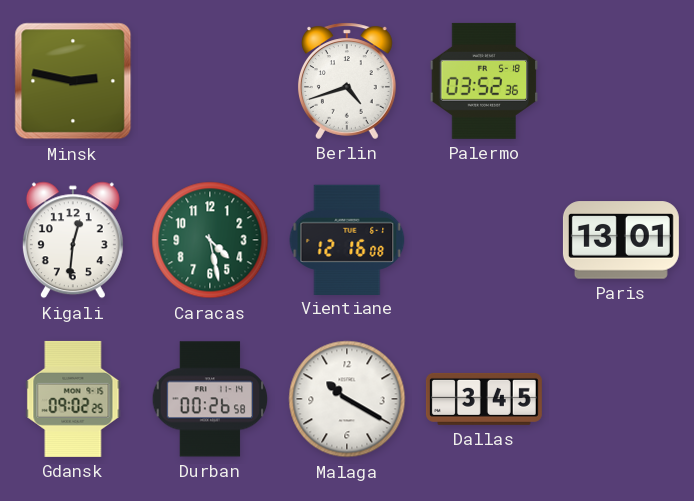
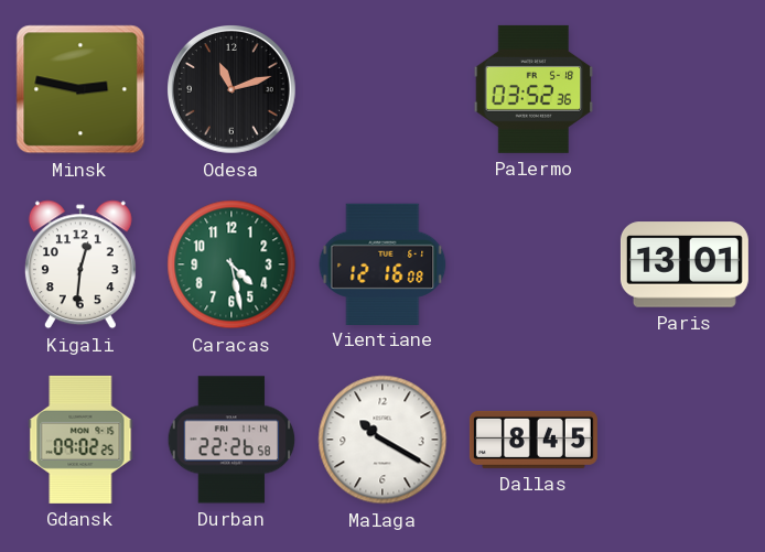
Odesa: none -> 11:12 (233, 90)
Berlin: 4:42 -> none (347, 81)
Durban: 00:26 -> 22:26 (231, 440)
Dallas: 3:45 -> 8:45 (534, 440)
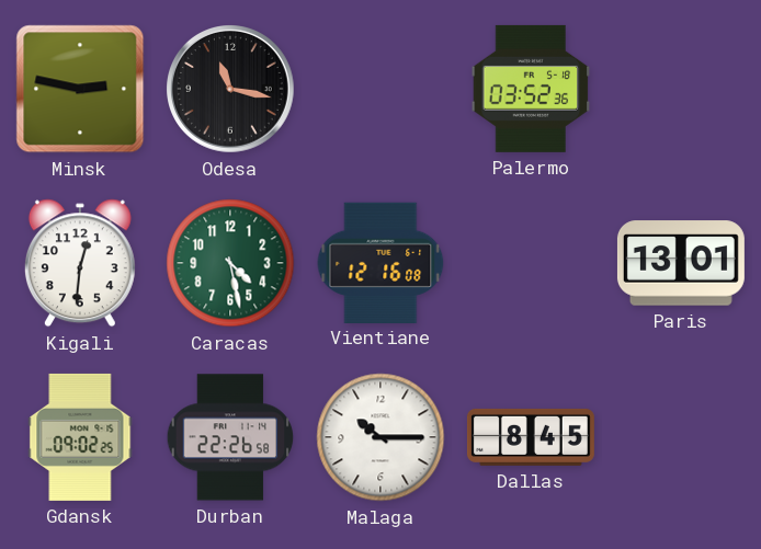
Odesa: 11:12 -> 11:17 (231, 90)
Malaga: 10:20 -> 10:15 (380, 437)
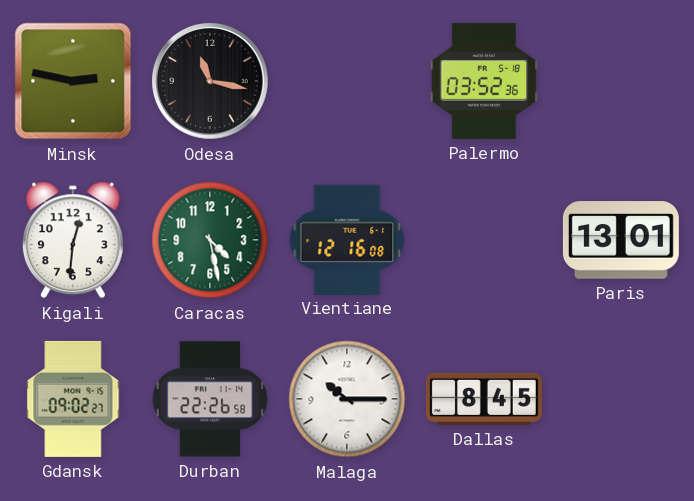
Gdansk: 09:02:25 -> 09:02:27 (73, 399)
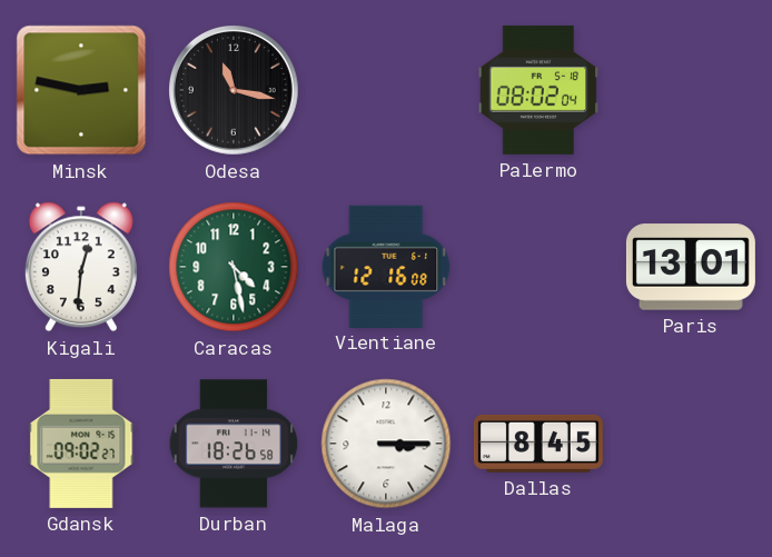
Palermo: 03:52 -> 08:02 (538, 90)
Durban: 22:26 -> 18:26 (234, 444)
Malaga: 10:15 -> 3:15 (386, 444)
